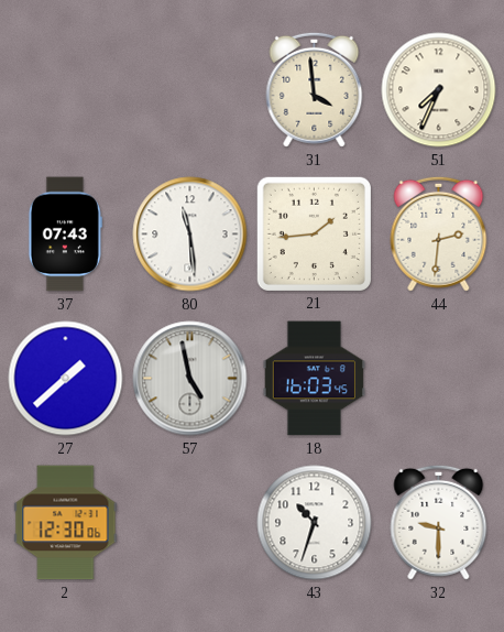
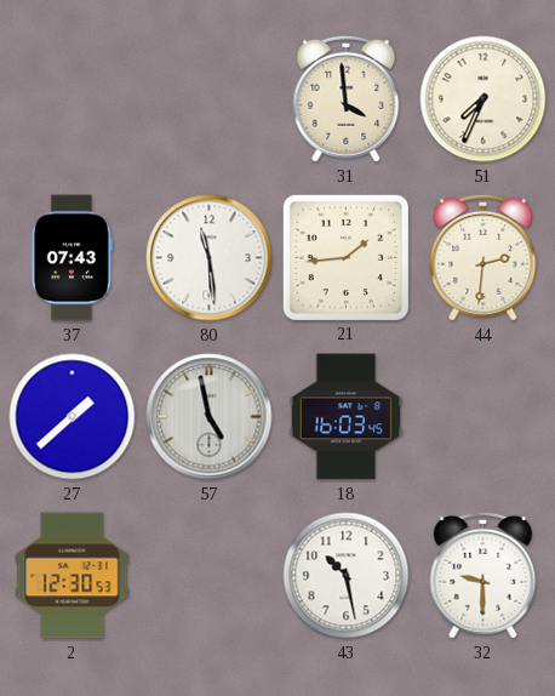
2: 12:30:06 -> 12:30:53 (73, 576)
43: 10:33 -> 10:28 (347, 576)
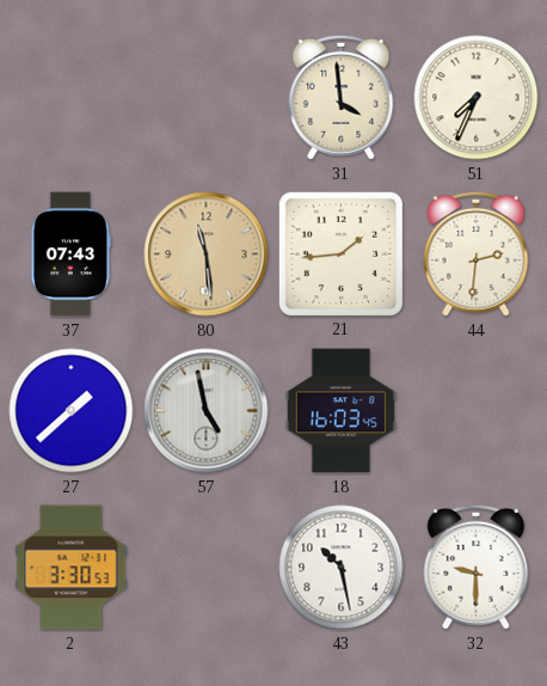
80 dial: white -> champagne (207, 255)
2: 12:30 -> 3:30 (72, 568)
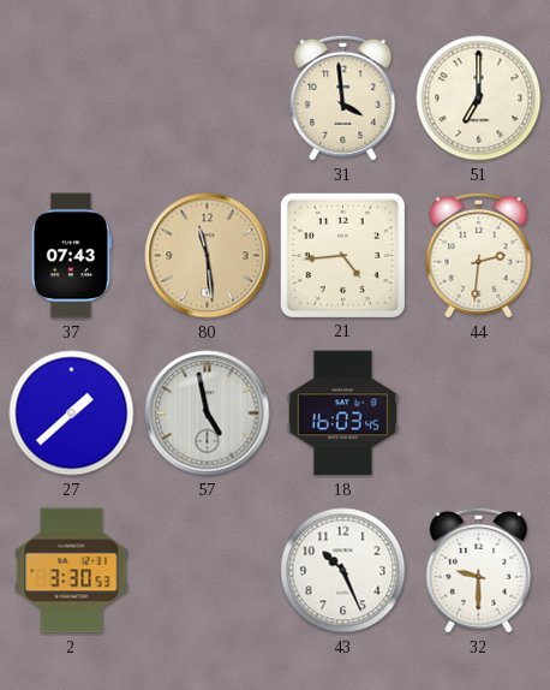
51: 7:34 -> 7:00 (479, 99)
21: 1:44 -> 4:44 (342, 255)
43: 10:28 -> 10:26 (343, 571)
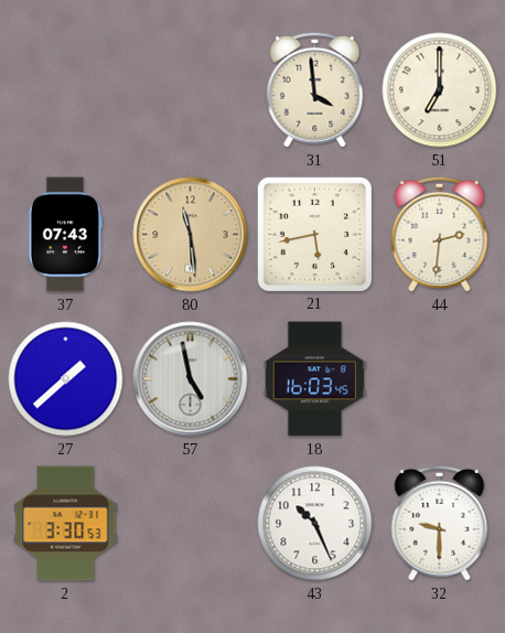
21: 4:44 -> 5:43 (314, 234)
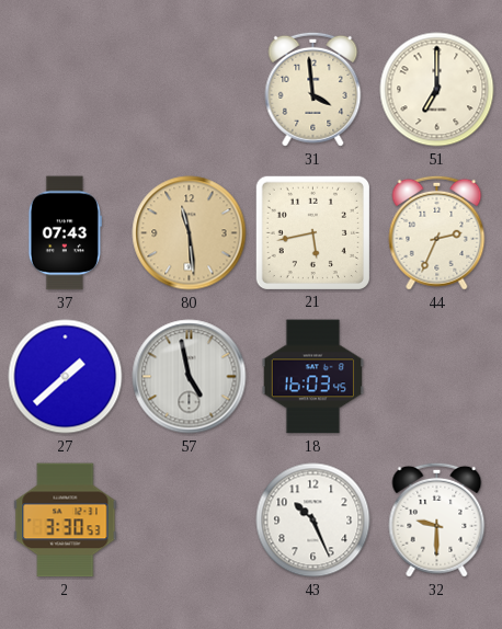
44: 2:31 -> 2:34 (437, 232)
